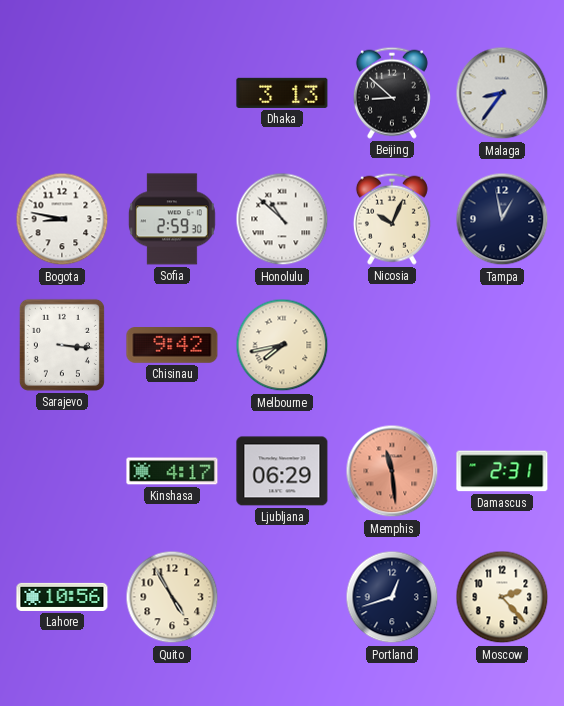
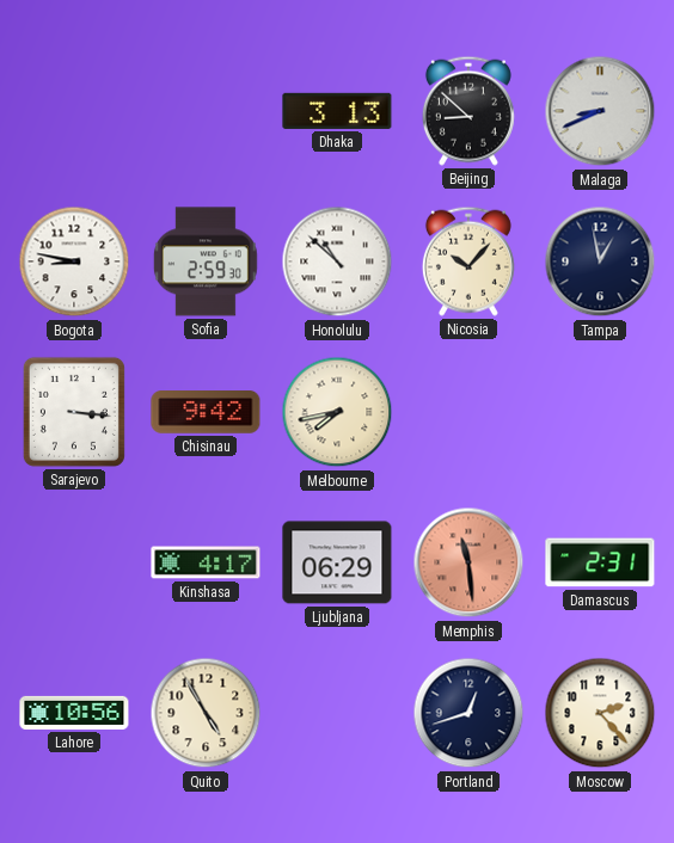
Malaga: 8:36 -> 8:41 (600, 111)
Nicosia: 10:04 -> 10:07 (468, 261)
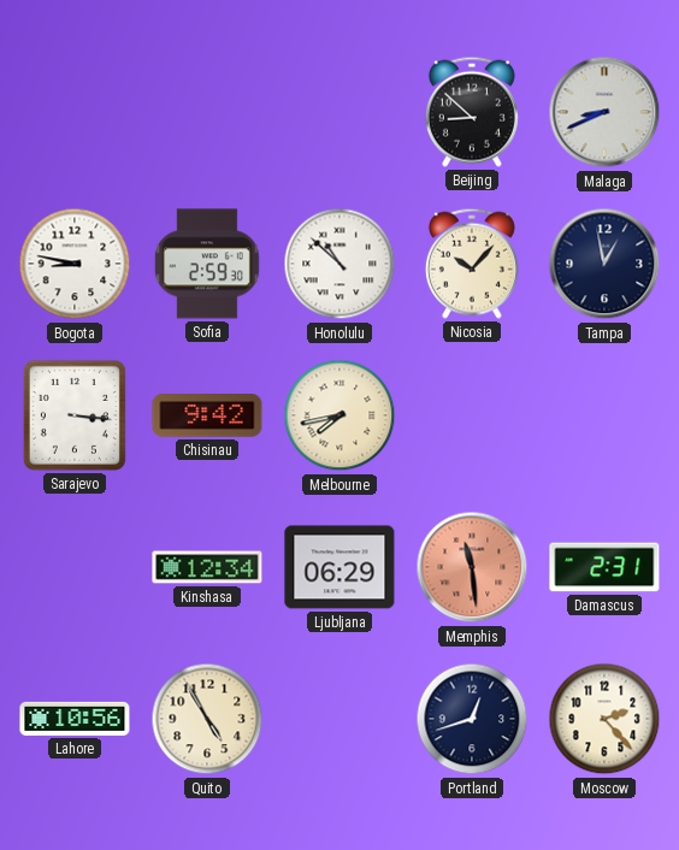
Dhaka: 3:13 -> none (337, 111)
Kinshasa: 4:17 -> 12:34 (207, 567)
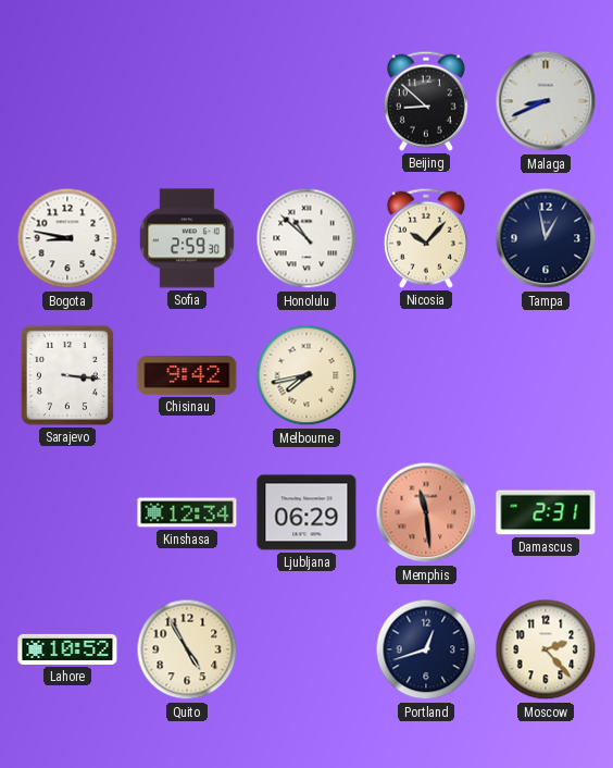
Lahore: 10:56 -> 10:52 (67, 649)
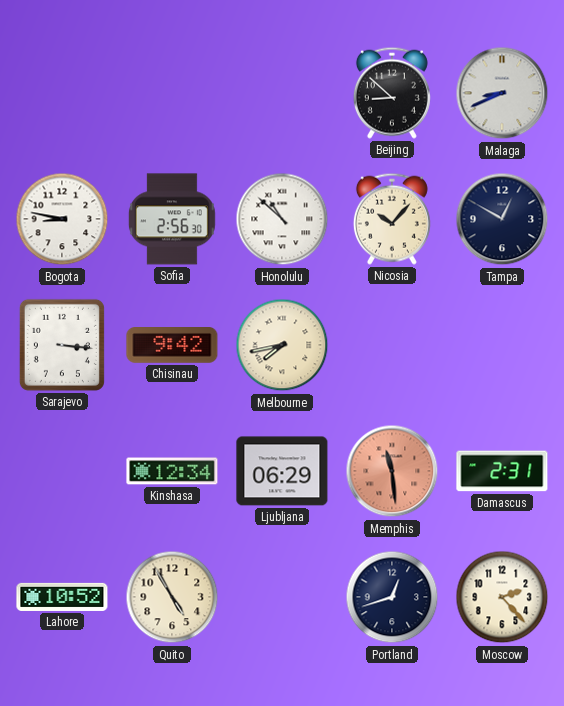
Sofia: 2:59 -> 2:56 (172, 219)
Tampa: 12:58 -> 12:50 (502, 219)
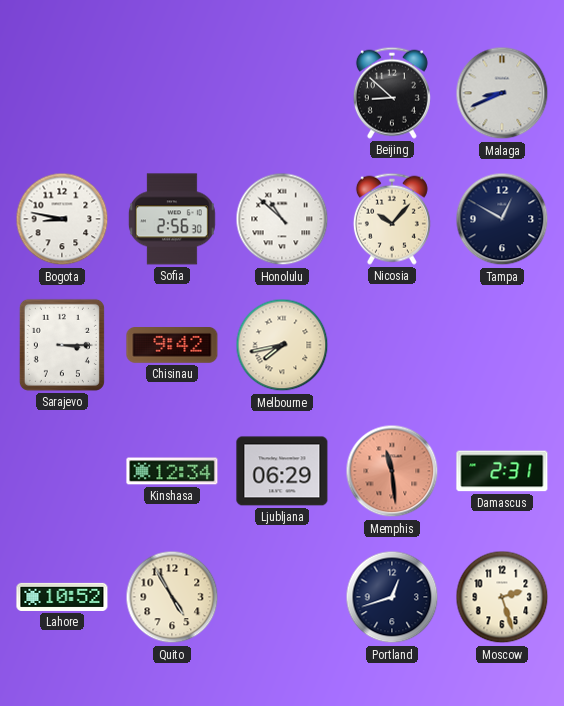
Sarajevo: 3:16 -> 3:15 (62, 345)
Moscow: 2:23 -> 2:27 (502, 597)
